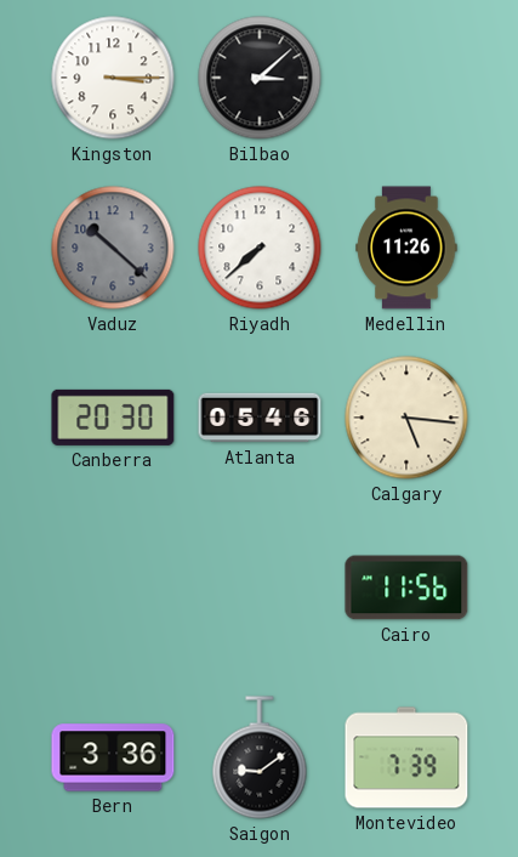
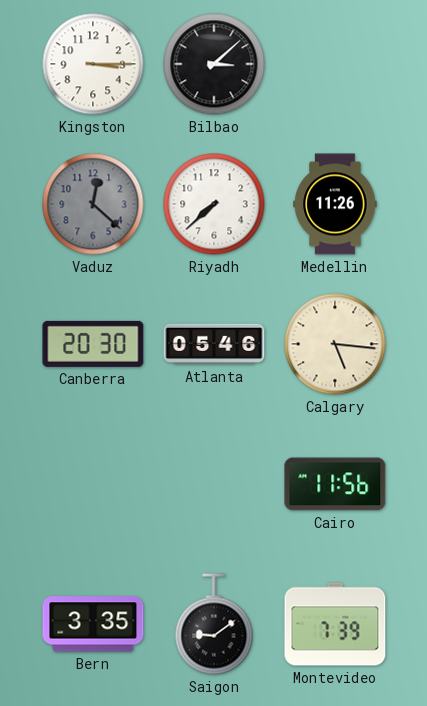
Vaduz: 10:22 -> 12:22 (93, 204)
Bern: 3:36 -> 3:35 (93, 624)
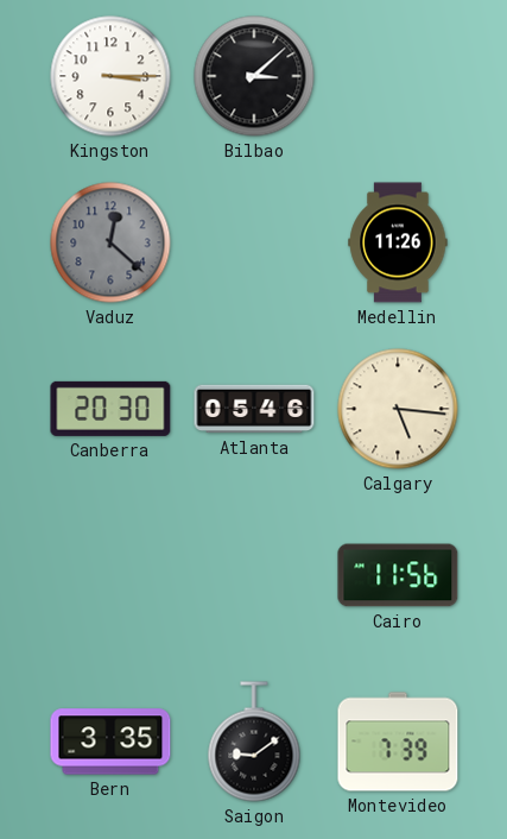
Riyadh: 7:38 -> none (214, 204)
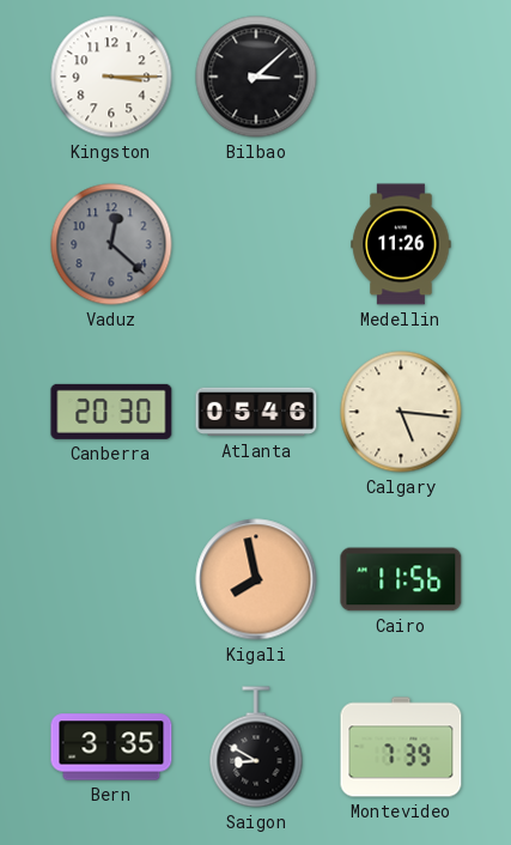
Kigali: none -> 7:58 (256, 579)
Saigon: 9:09 -> 8:50 (256, 747)
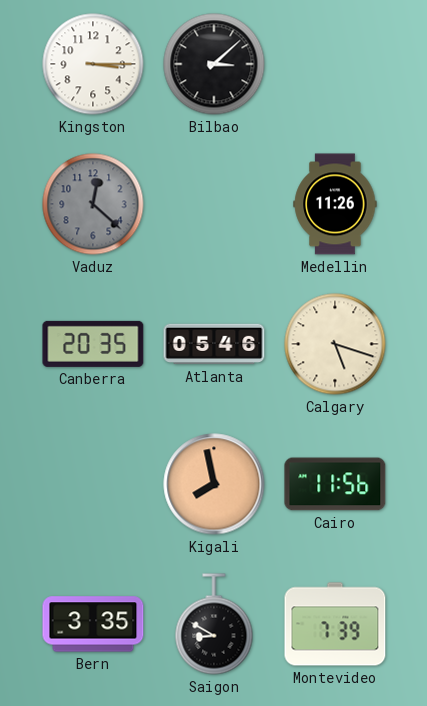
Canberra: 20:30 -> 20:35 (93, 344)
Calgary: 5:16 -> 5:18 (335, 344)
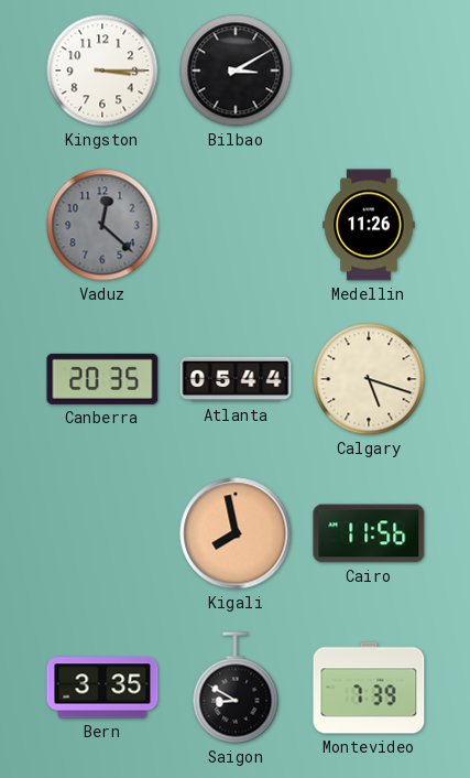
Bilbao: 3:08 -> 3:10 (236, 71)
Atlanta: 05:46 -> 05:44 (236, 379)
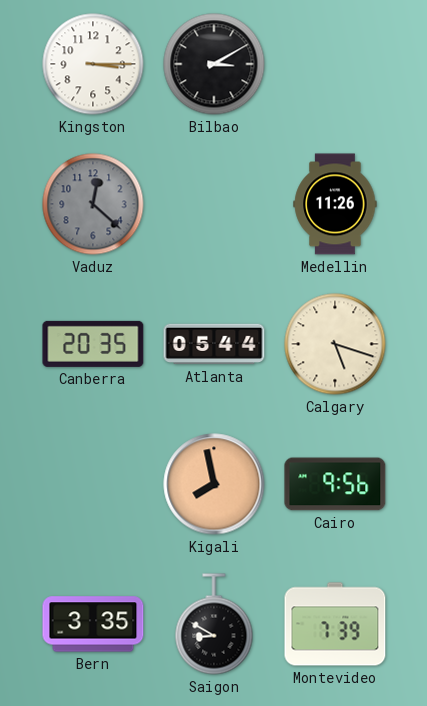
Cairo: 11:56 -> 9:56 (335, 484)
